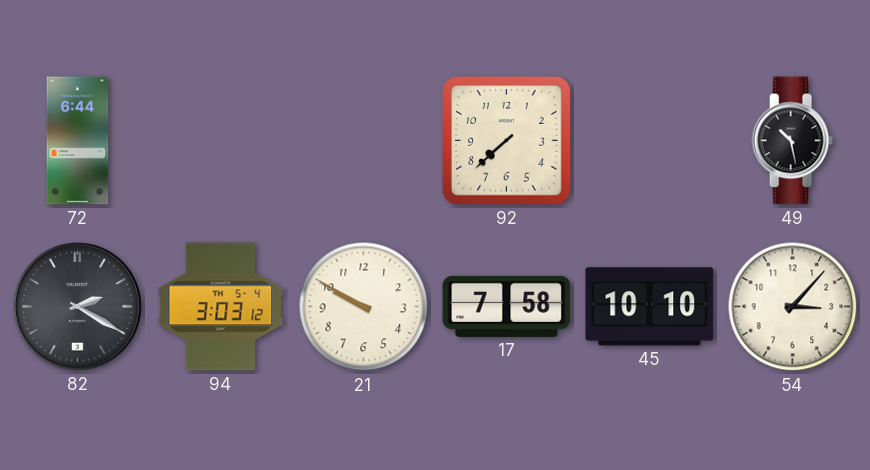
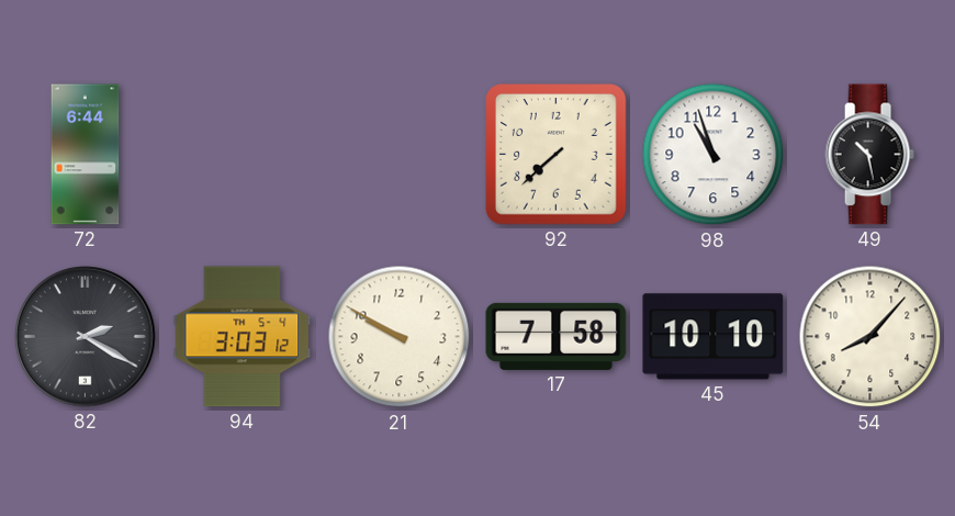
98: none -> 10:57 (714, 155)
54: 3:07 -> 8:07 (870, 337)
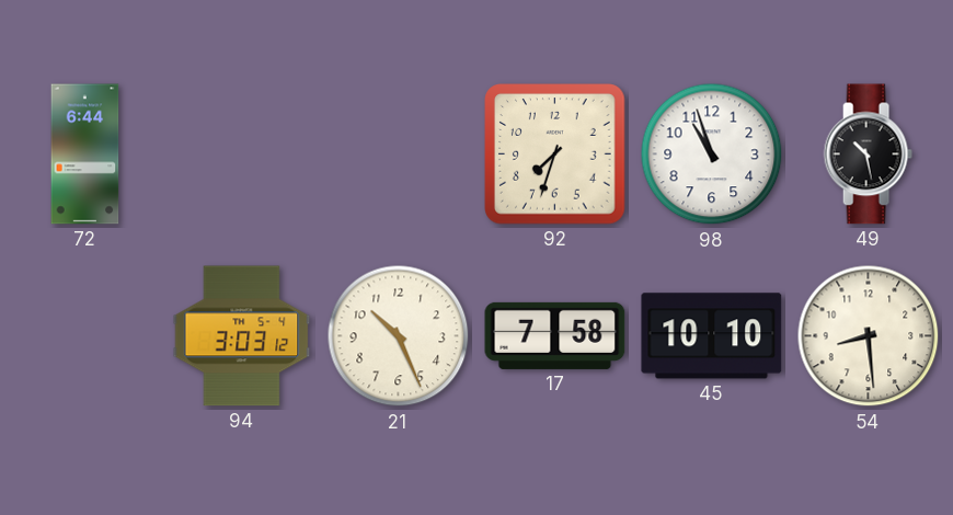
92: 7:38 -> 7:33 (555, 154)
82: 2:20 -> none (86, 337)
21: 9:50 -> 10:26 (399, 336)
54: 8:07 -> 8:29 (869, 336)
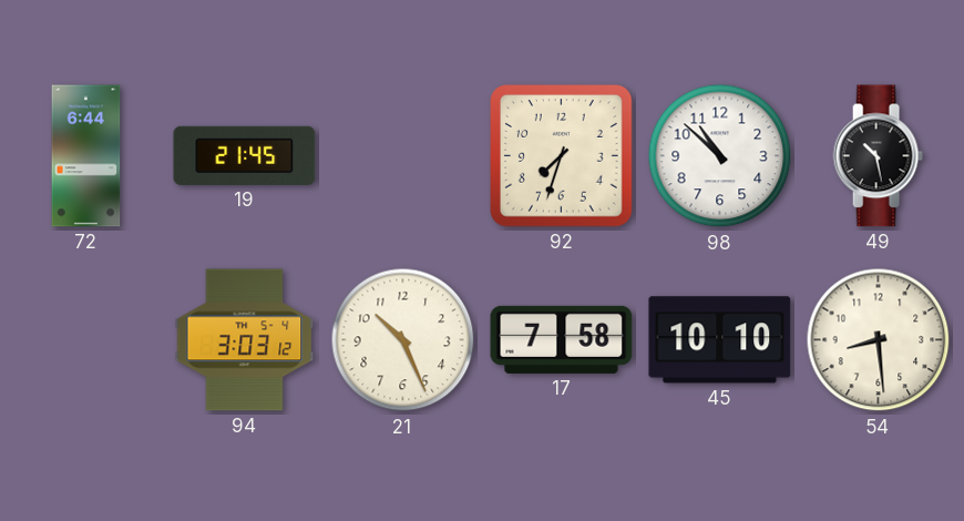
19: none -> 21:45 (245, 155)
98: 10:57 -> 10:52 (720, 156)
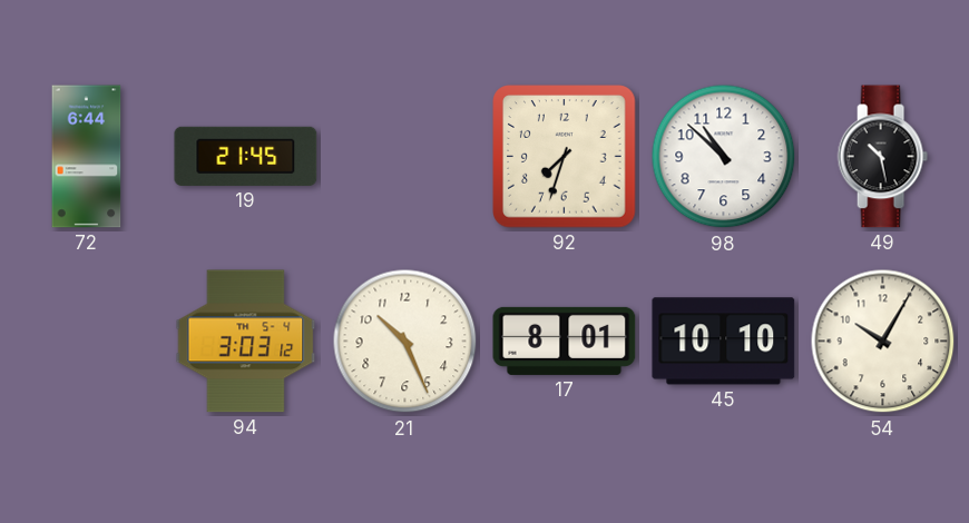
17: 7:58 -> 8:01 (565, 341)
54: 8:29 -> 10:05 (883, 342)
